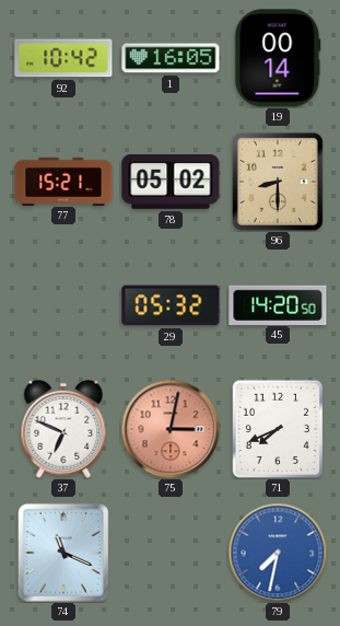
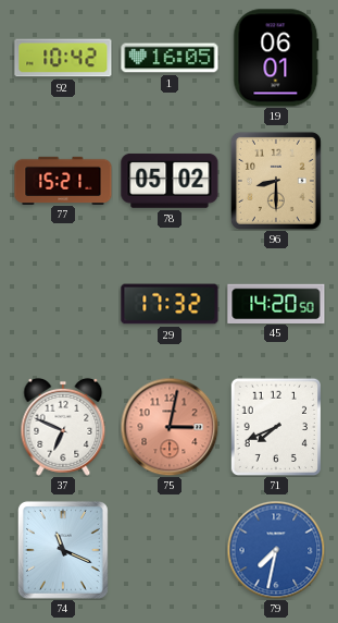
19: 00:14 -> 06:01 (276, 58)
29: 05:32 -> 17:32 (170, 304)
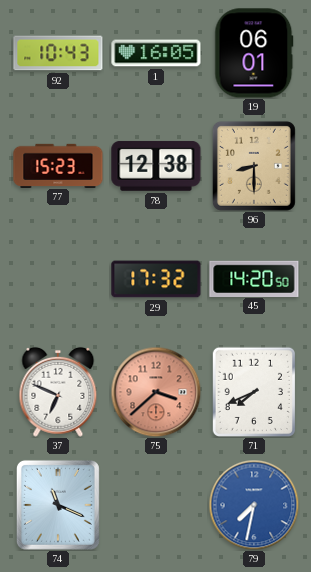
92: 10:42 -> 10:43 (58, 53)
77: 15:21 -> 15:23 (58, 165)
78: 05:02 -> 12:38 (156, 166)
75: 3:02 -> 3:38 (156, 392)
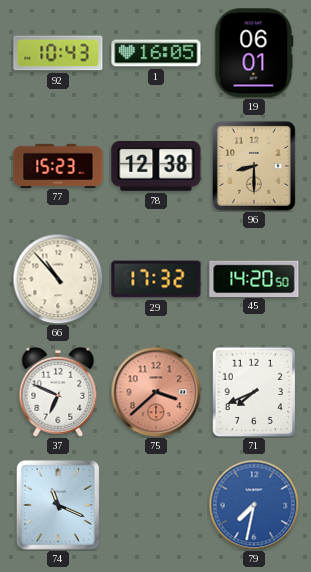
66: none -> 10:53 (58, 279)
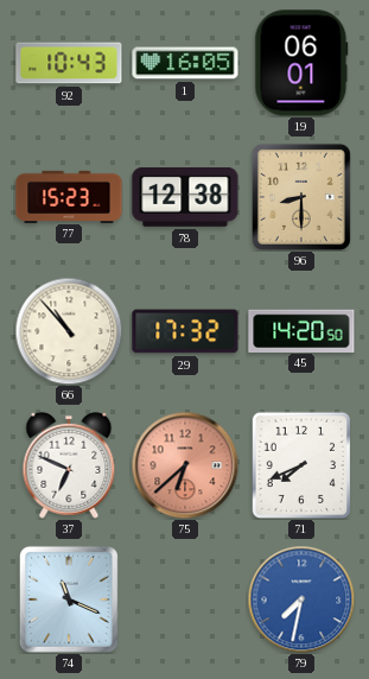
75: 3:38 -> 6:38 (185, 465)
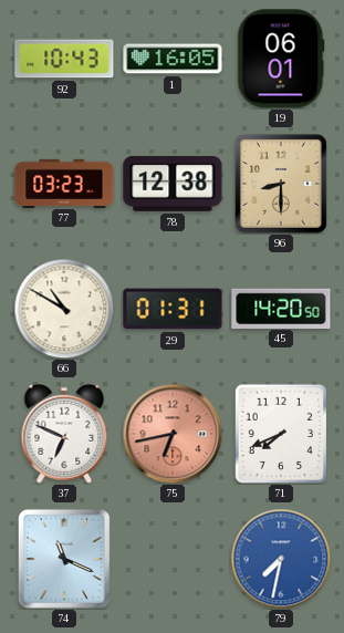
77: 15:23 -> 03:23 (64, 183)
66: 10:53 -> 10:50 (64, 309)
29: 17:32 -> 01:31 (173, 309)
75: 6:38 -> 6:43 (173, 434)
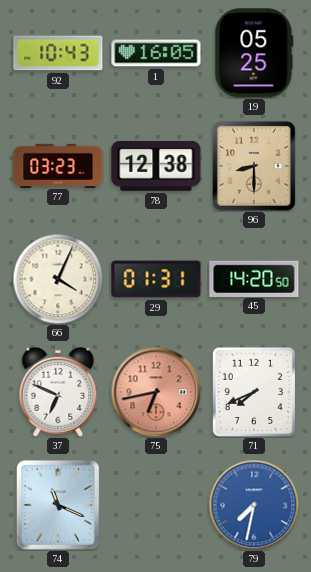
19: 06:01 -> 05:25 (254, 53)
66: 10:50 -> 4:04 (58, 279)
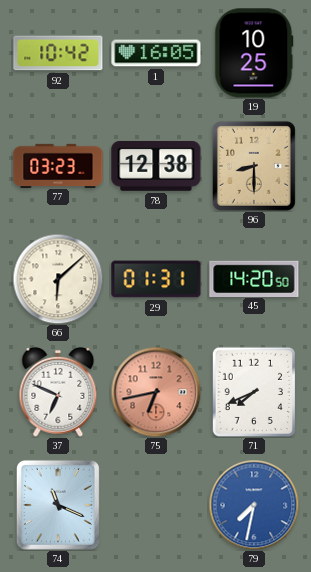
92: 10:43 -> 10:42 (58, 53)
19: 05:25 -> 10:25 (254, 53)
66: 4:04 -> 6:08 (58, 279)
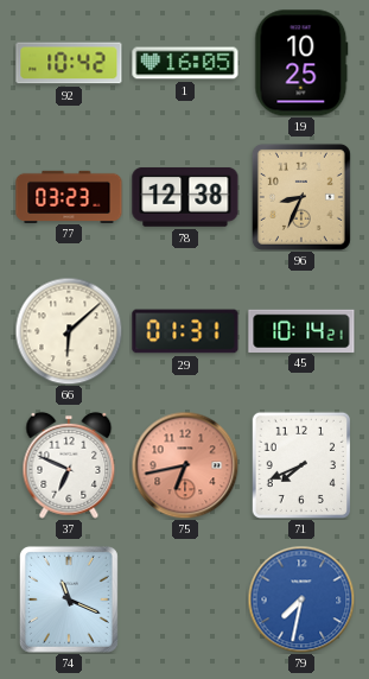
96: 8:30 -> 8:34 (301, 197)
45: 14:20 -> 10:14 (301, 330)
